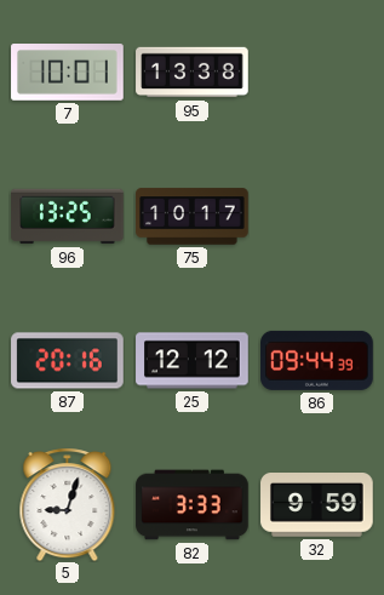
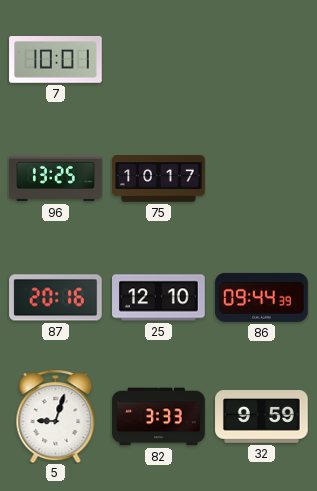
95: 13:38 -> none (193, 73)
25: 12:12 -> 12:10 (159, 298)
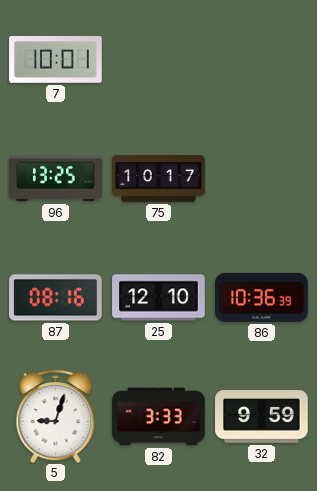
87: 20:16 -> 08:16 (56, 298)
86: 09:44 -> 10:36 (262, 297)
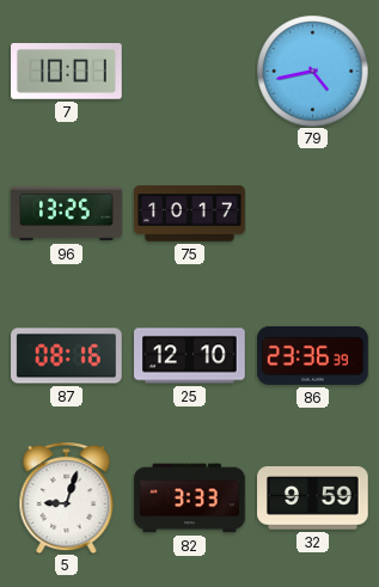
79: none -> 4:43 (312, 71)
86: 10:36 -> 23:36 (313, 355)
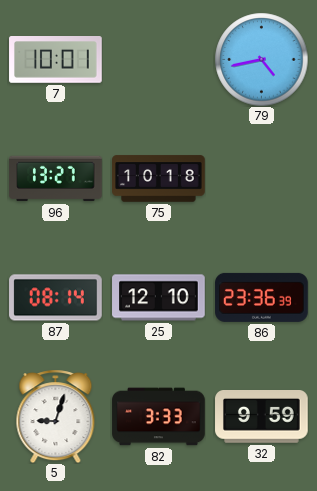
96: 13:25 -> 13:27 (56, 179)
75: 10:17 -> 10:18 (159, 179)
87: 08:16 -> 08:14 (56, 298)
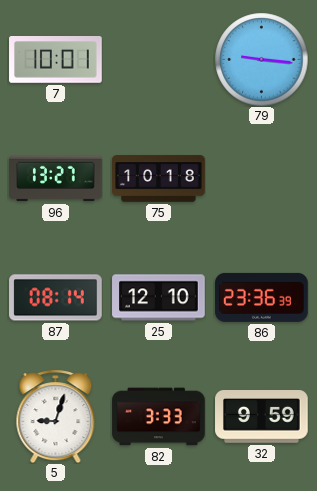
79: 4:43 -> 9:16 (261, 59)
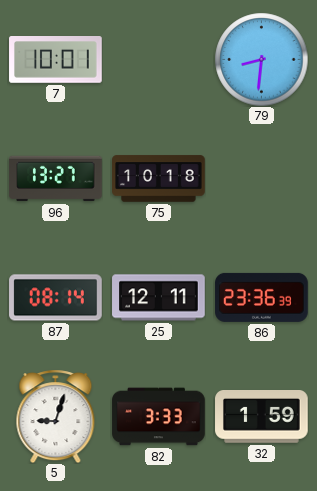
79: 9:16 -> 8:31 (261, 59)
25: 12:10 -> 12:11 (159, 298)
32: 9:59 -> 1:59 (262, 417)
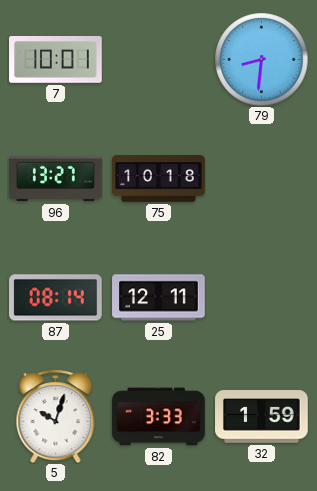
86: 23:36 -> none (262, 297)
5: 9:03 -> 10:03 (56, 416)
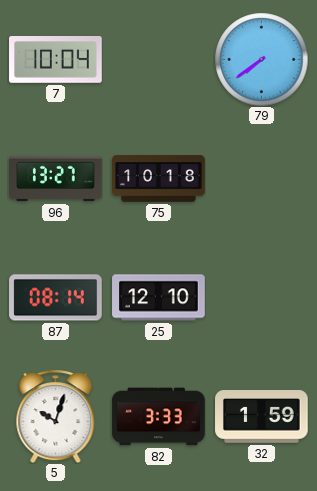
7: 10:01 -> 10:04 (56, 60)
79: 8:31 -> 7:39 (261, 59)
25: 12:11 -> 12:10 (159, 298)
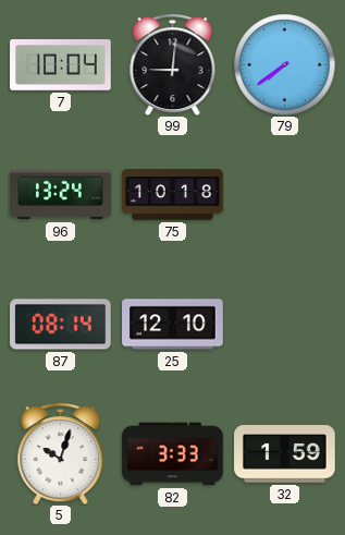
99: none -> 9:01 (173, 64)
96: 13:27 -> 13:24 (61, 195)
